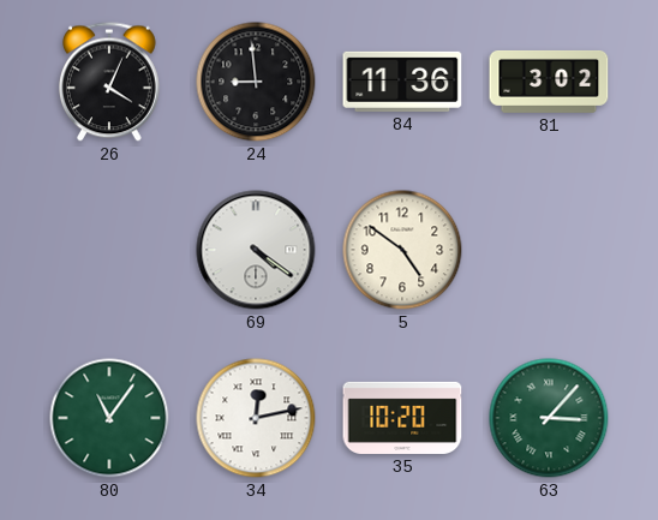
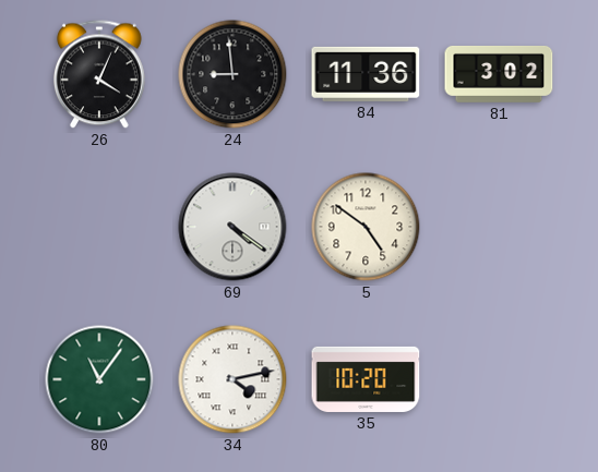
34: 12:13 -> 4:13 (232, 379)
63: 3:07 -> none (549, 418)
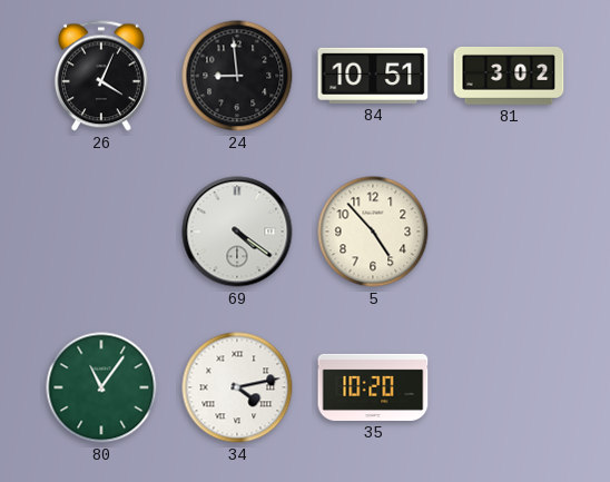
84: 11:36 -> 10:51 (373, 76)
5: 4:51 -> 4:53 (373, 232)
